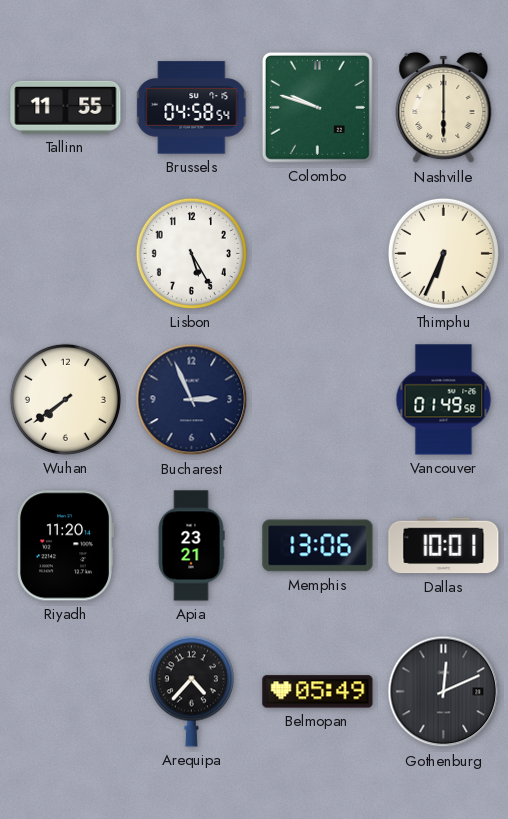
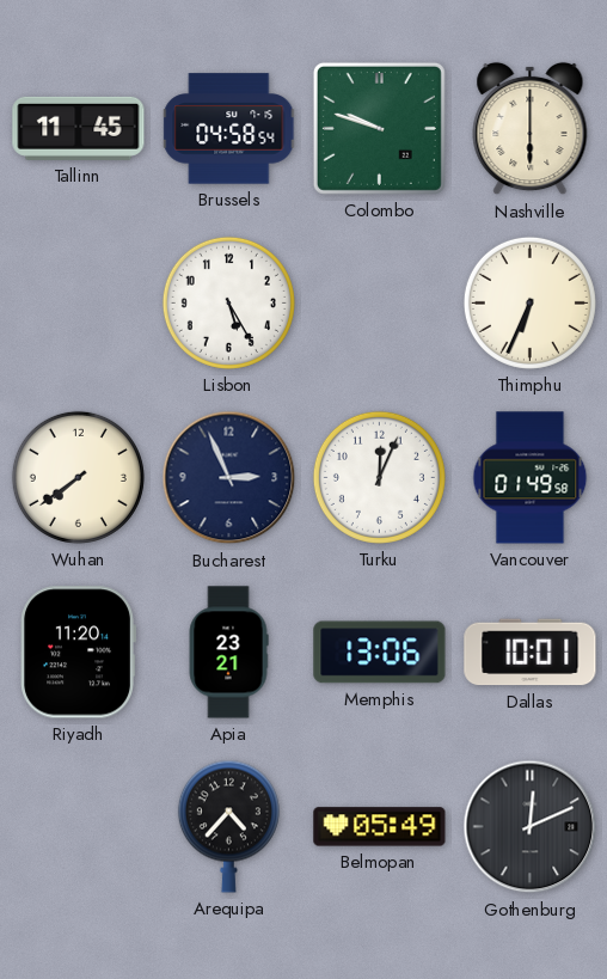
Tallinn: 11:55 -> 11:45 (79, 128)
Turku: none -> 12:04 (379, 477)
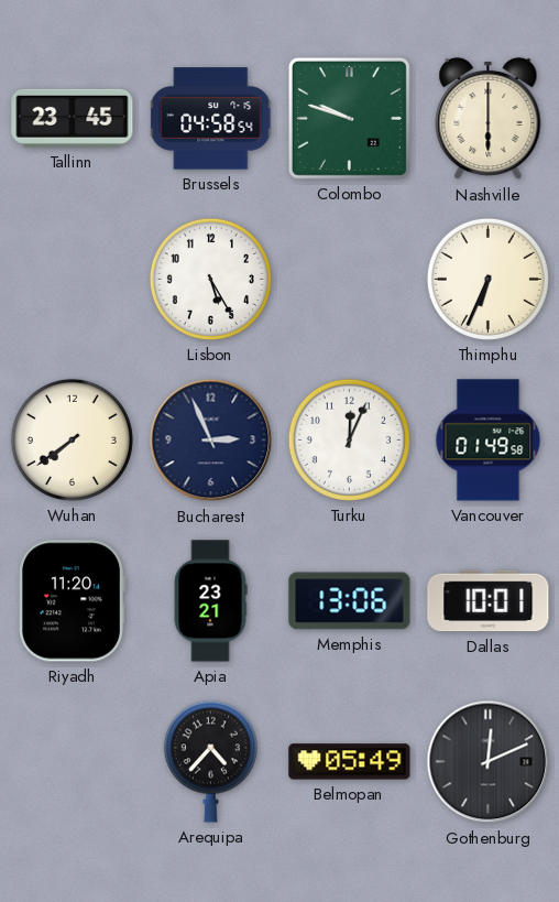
Tallinn: 11:45 -> 23:45 (73, 118)
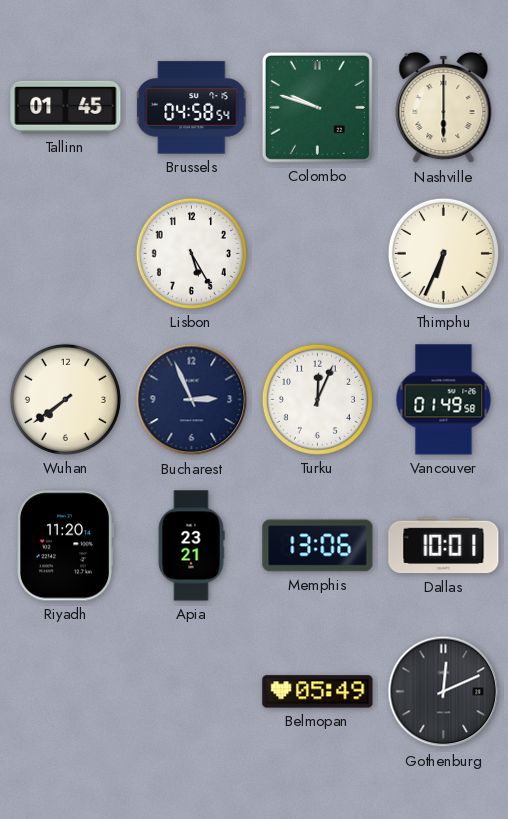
Tallinn: 23:45 -> 01:45 (66, 107)
Arequipa: 4:37 -> none (210, 761)
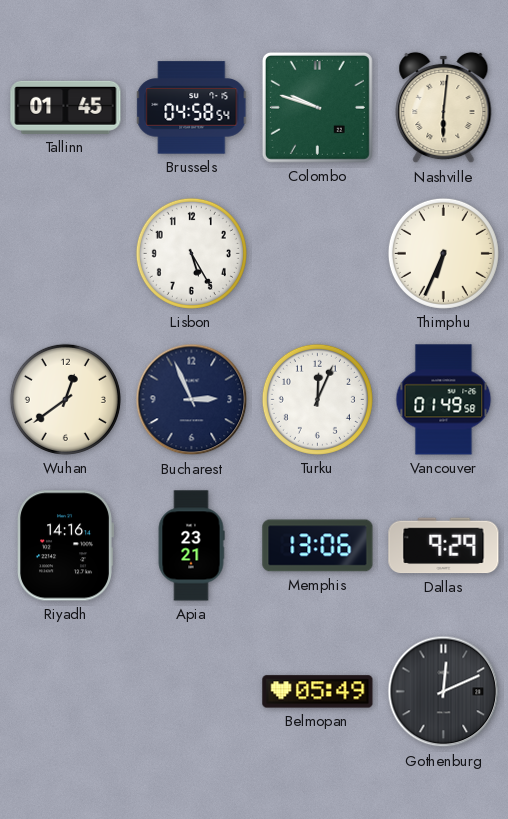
Nashville: 6:00 -> 6:01 (444, 108)
Wuhan: 7:39 -> 12:39 (65, 399)
Riyadh: 11:20 -> 14:16 (65, 546)
Dallas: 10:01 -> 9:29 (444, 546)
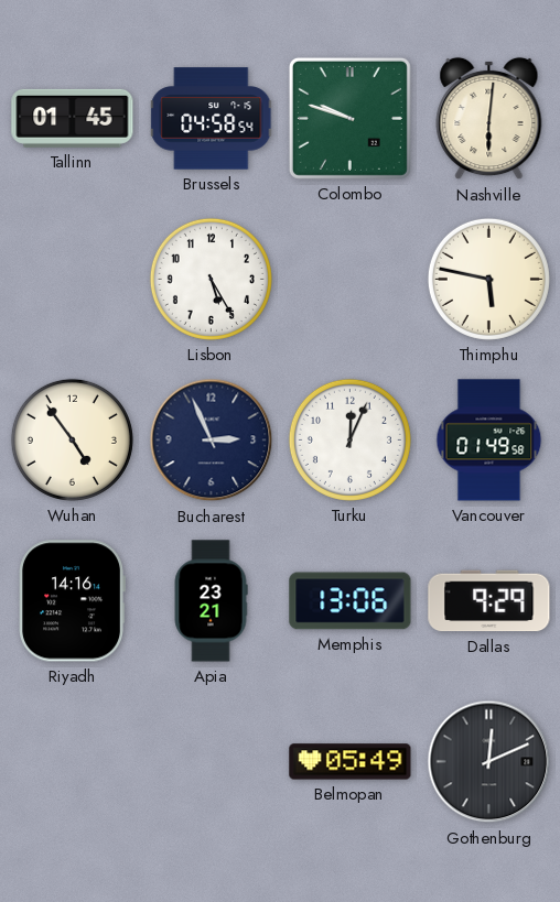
Thimphu: 6:34 -> 5:47 (488, 279)
Wuhan: 12:39 -> 4:54 (72, 439)
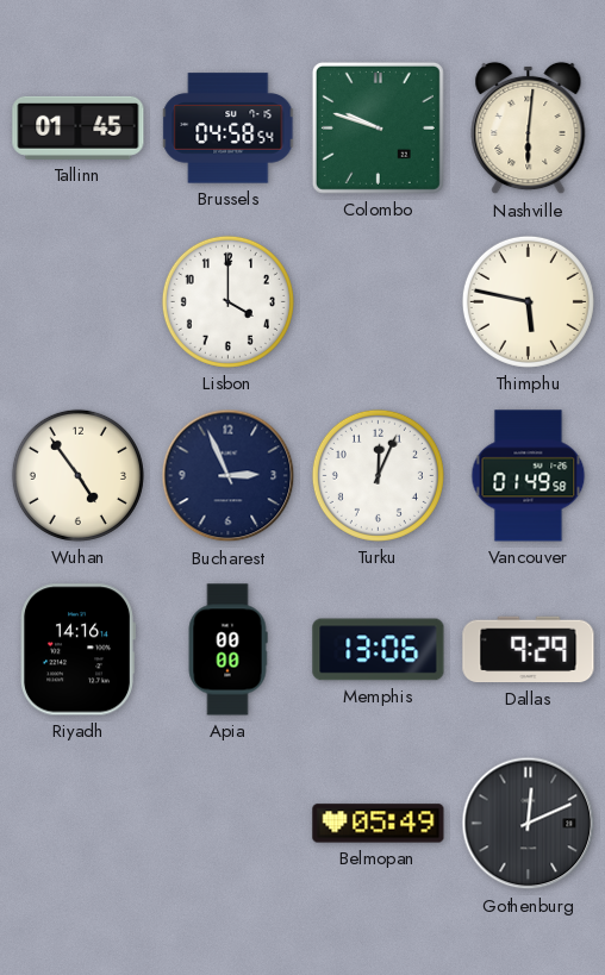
Lisbon: 5:25 -> 4:00 (227, 301)
Apia: 23:21 -> 00:00 (227, 650)
